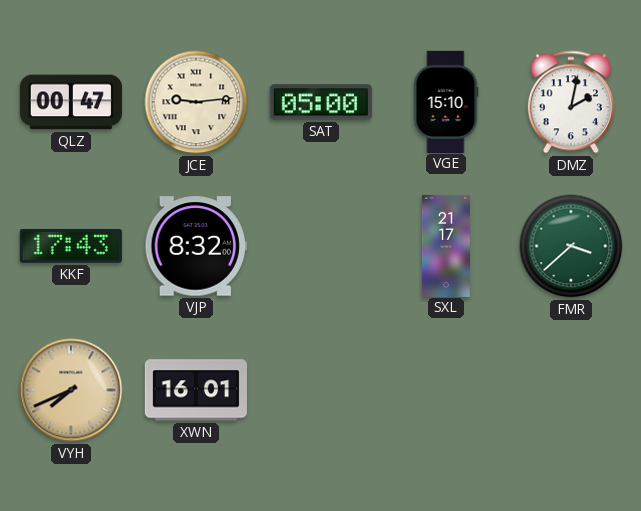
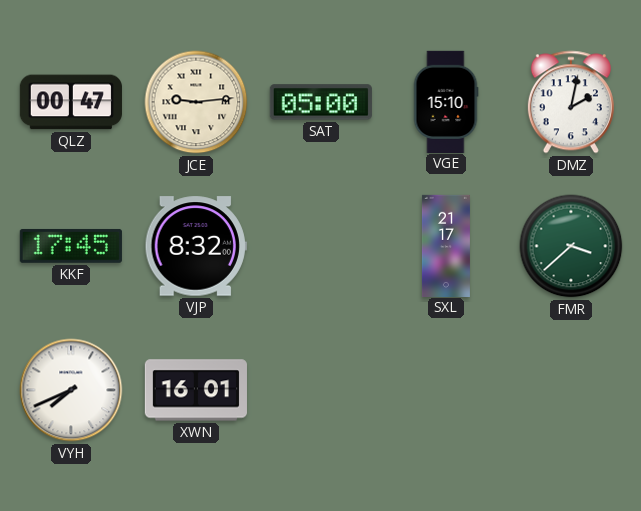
KKF: 17:43 -> 17:45 (71, 246)
VYH dial: champagne -> white (71, 390)
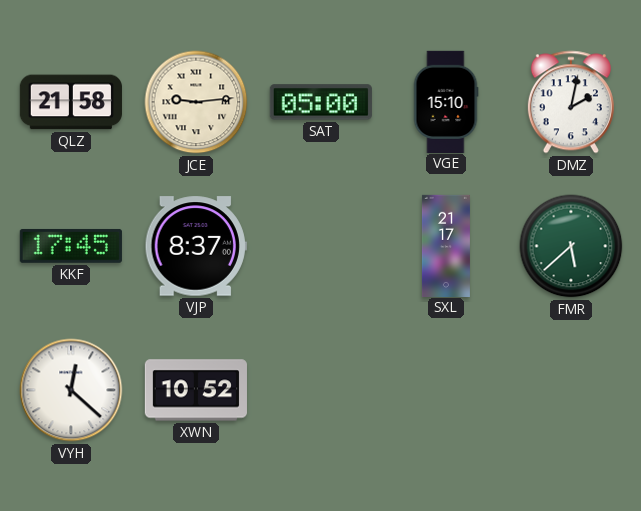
QLZ: 00:47 -> 21:58 (71, 102)
VJP: 8:32 -> 8:37 (196, 246)
FMR: 3:38 -> 5:38 (571, 246)
VYH: 7:41 -> 12:22 (71, 390)
XWN: 16:01 -> 10:52 (196, 390)
